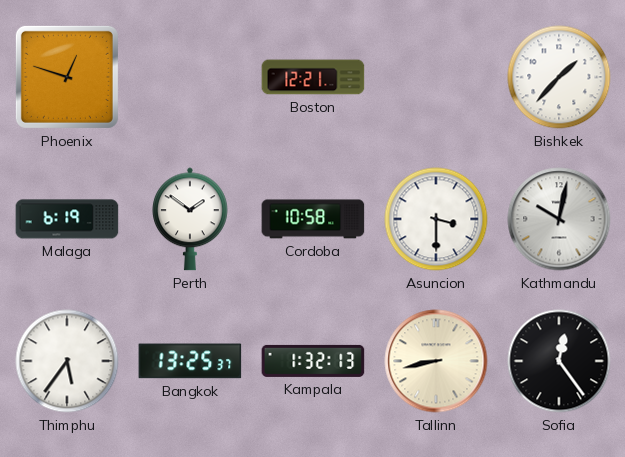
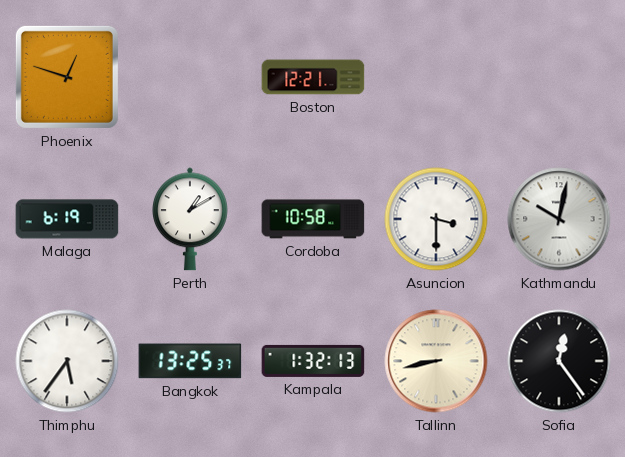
Bishkek: 1:37 -> none (559, 77)
Perth: 1:51 -> 1:10 (191, 219)
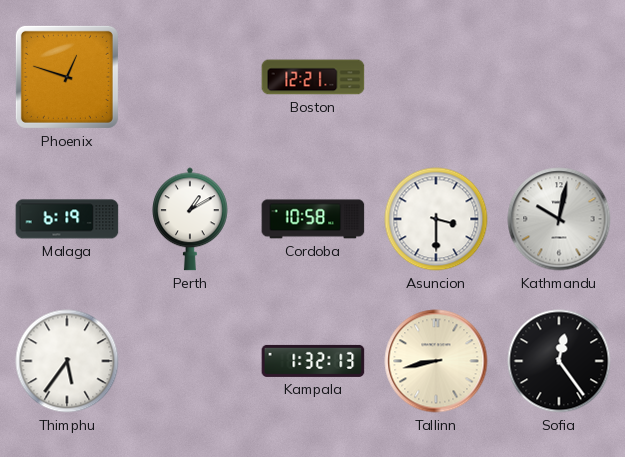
Bangkok: 13:25 -> none (190, 361)
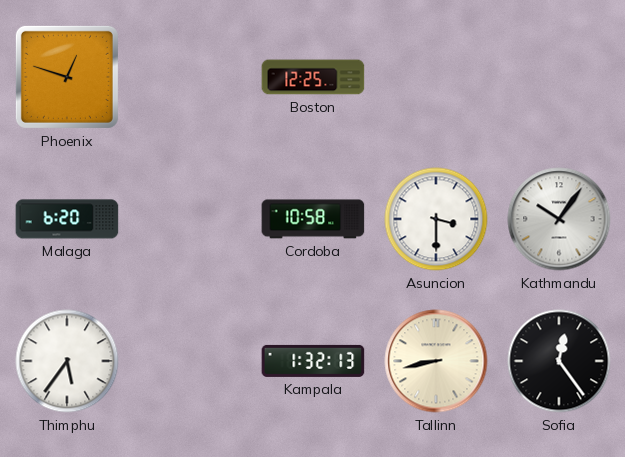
Boston: 12:21 -> 12:25 (313, 77)
Malaga: 6:19 -> 6:20 (67, 219)
Perth: 1:10 -> none (191, 219)
Kathmandu: 10:02 -> 10:06 (559, 219)
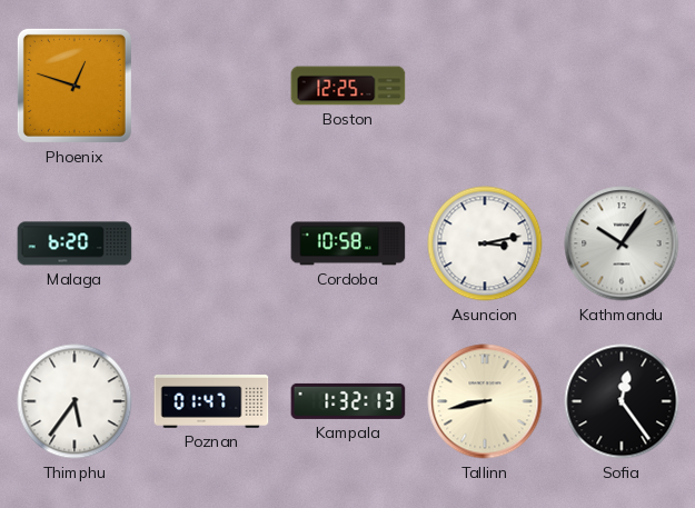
Asuncion: 3:30 -> 3:13 (485, 243)
Poznan: none -> 01:47 (211, 402)
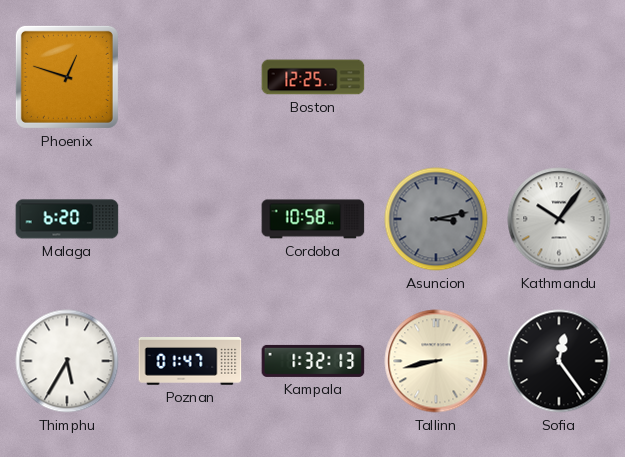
Asuncion dial: white -> grey (436, 219)
Thimphu: 5:36 -> 5:35 (67, 361)
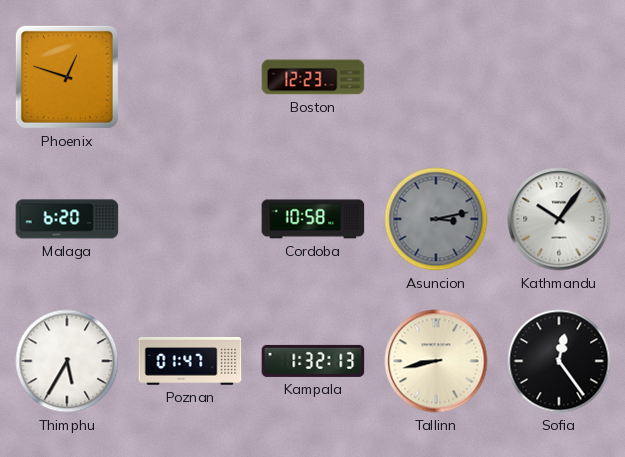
Boston: 12:25 -> 12:23 (313, 77)
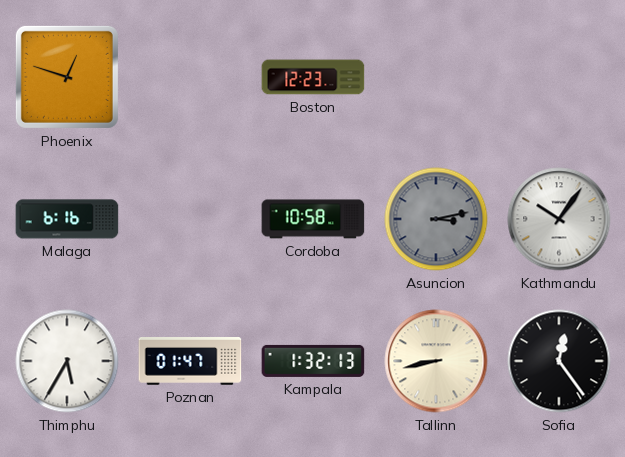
Malaga: 6:20 -> 6:16 (67, 219)
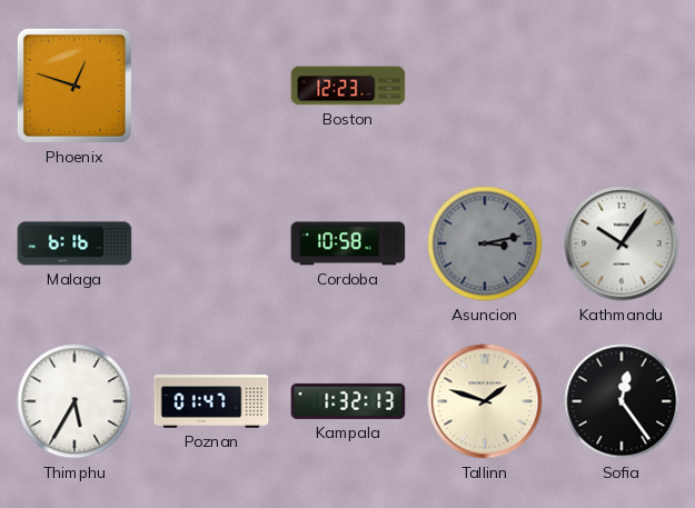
Tallinn: 8:43 -> 1:48 (485, 401)
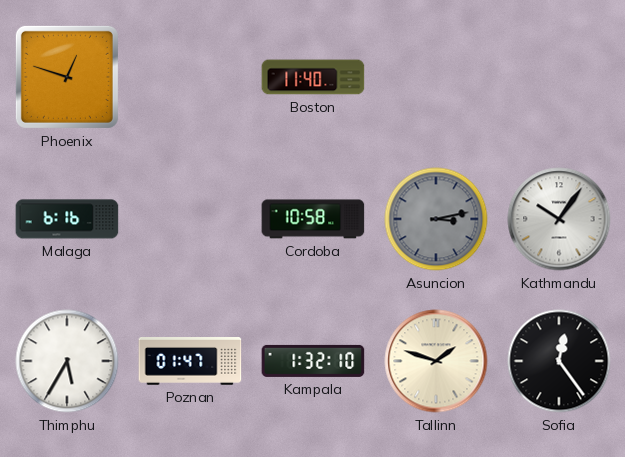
Boston: 12:23 -> 11:40 (313, 77)
Kampala: 1:32:13 -> 1:32:10 (313, 361)
